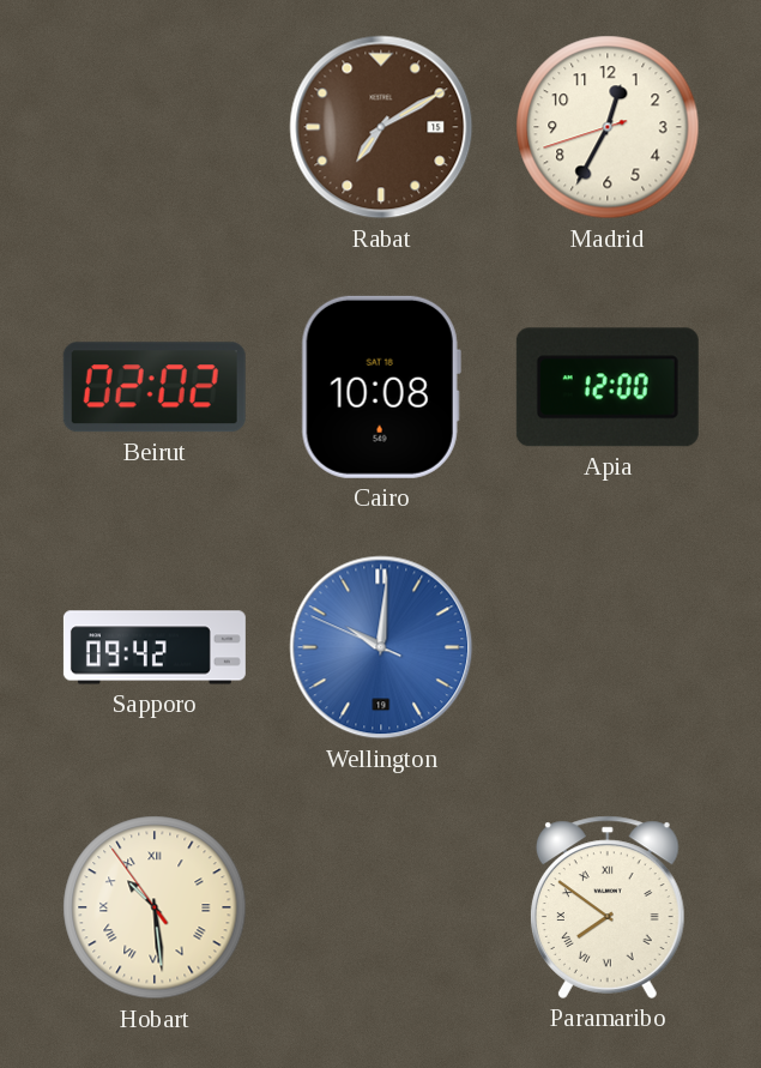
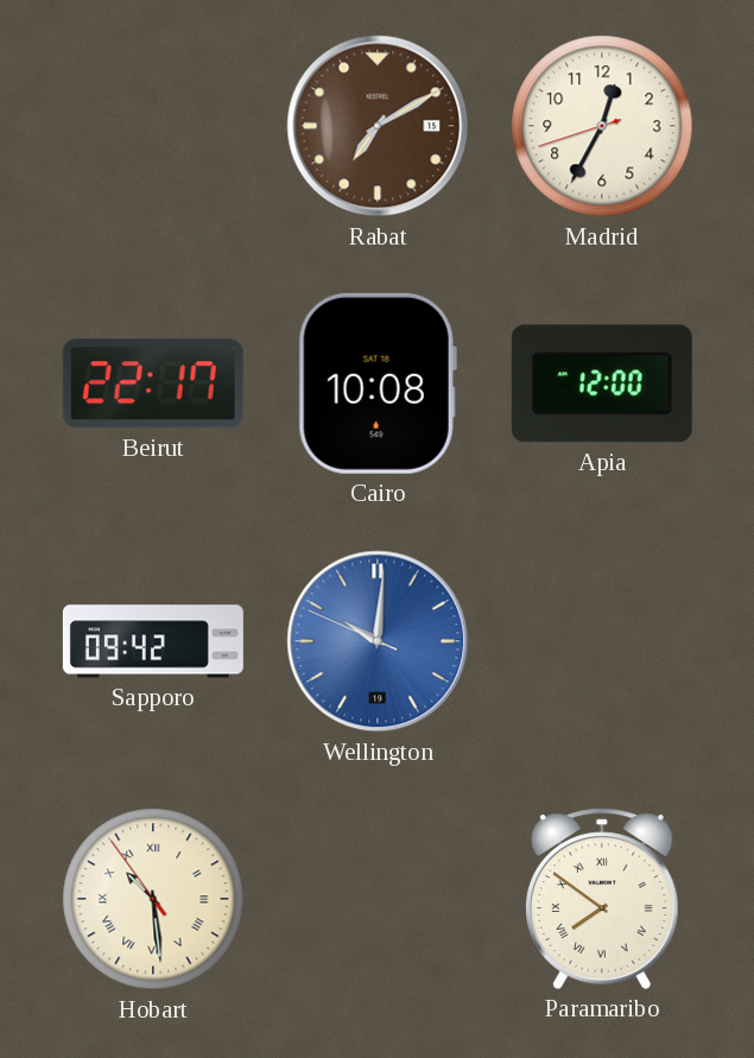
Beirut: 02:02 -> 22:17 (153, 384)
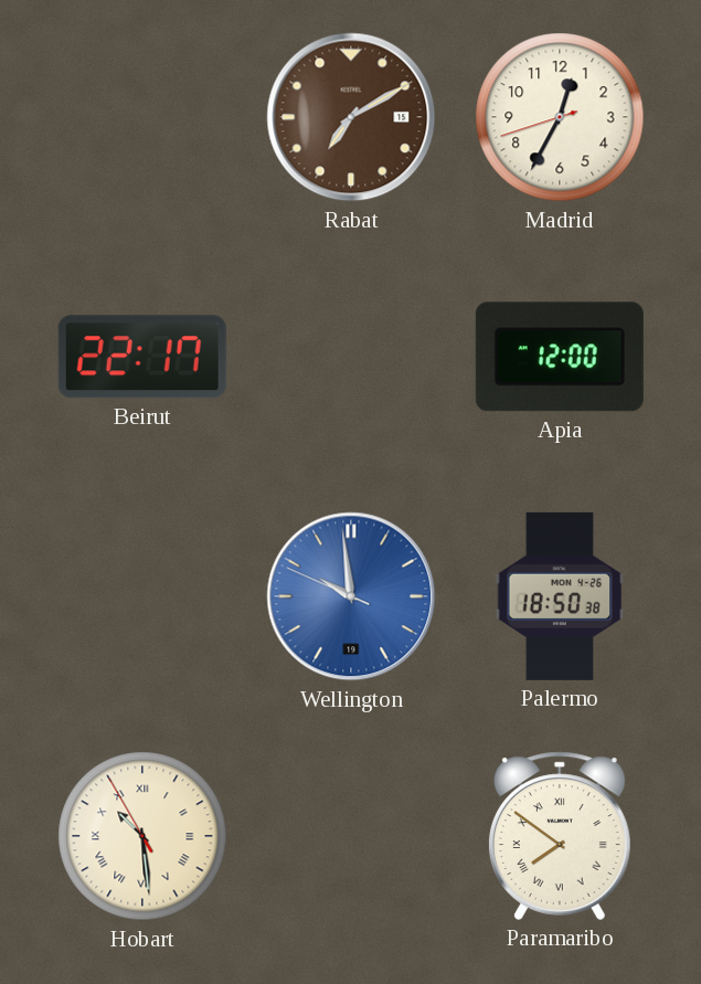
Cairo: 10:08 -> none (378, 384)
Sapporo: 09:42 -> none (153, 641)
Wellington: 10:00 -> 9:58 (351, 596)
Palermo: none -> 18:50 (560, 596)
Hobart: 10:28:54 -> 10:28:55 (142, 836)
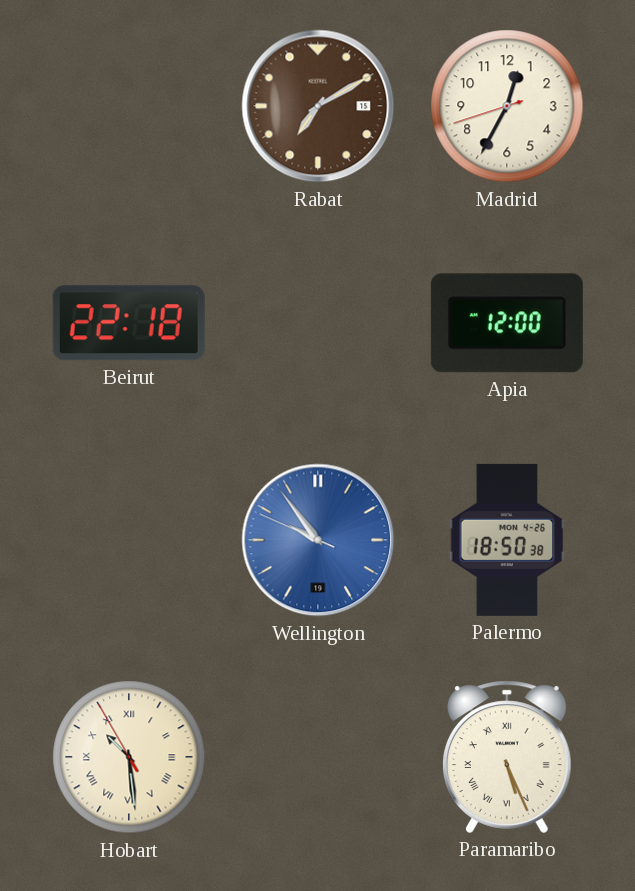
Beirut: 22:17 -> 22:18 (129, 323)
Wellington: 9:58 -> 9:53 (318, 540)
Paramaribo: 7:51 -> 5:26 (507, 757)
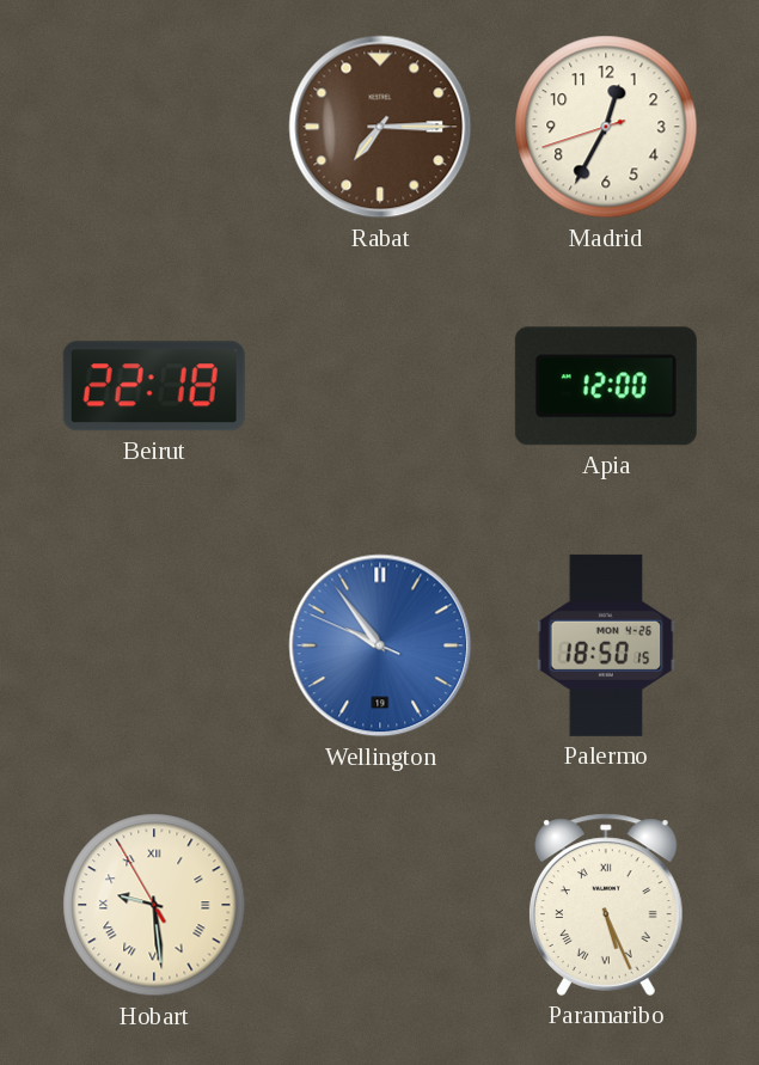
Rabat: 7:10 -> 7:15 (380, 127)
Palermo: 18:50:38 -> 18:50:15 (606, 645)
Hobart: 10:28 -> 9:28 (154, 905)
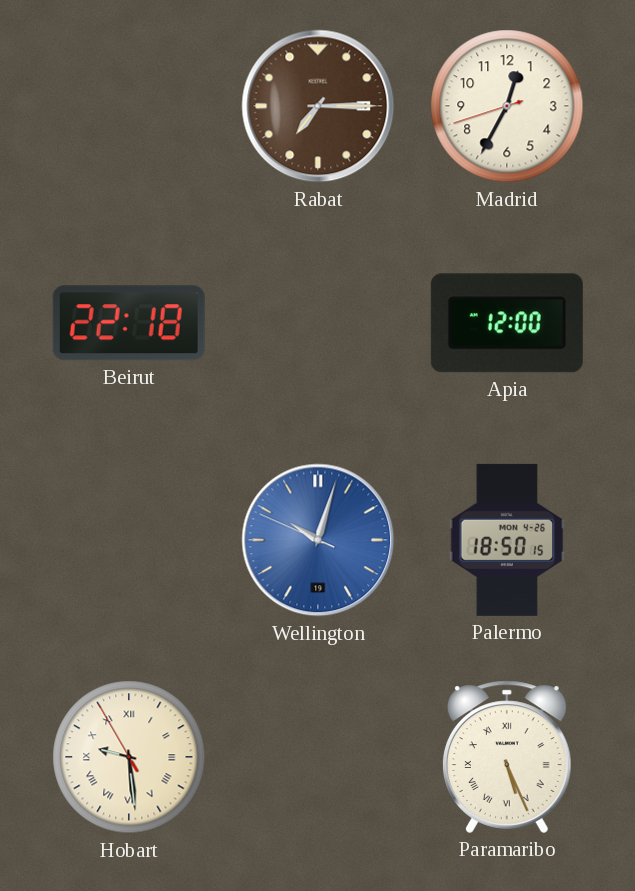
Wellington: 9:53 -> 10:02 (318, 540)
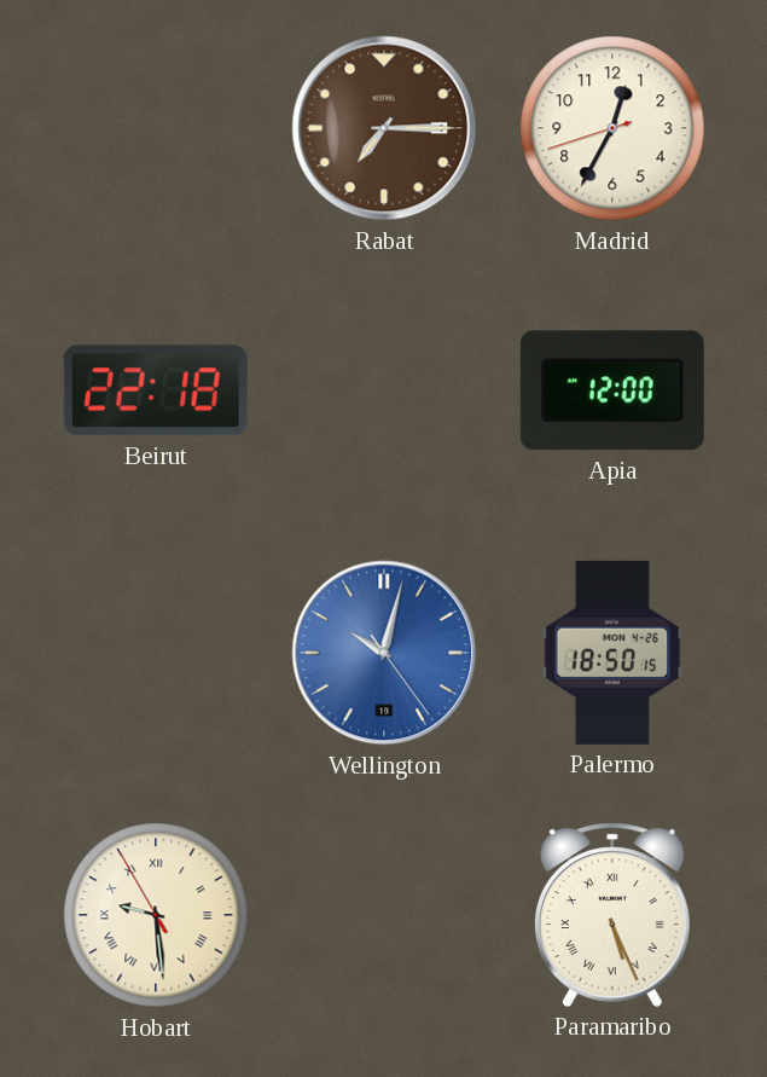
Wellington: 10:02:49 -> 10:02:24 (384, 653)
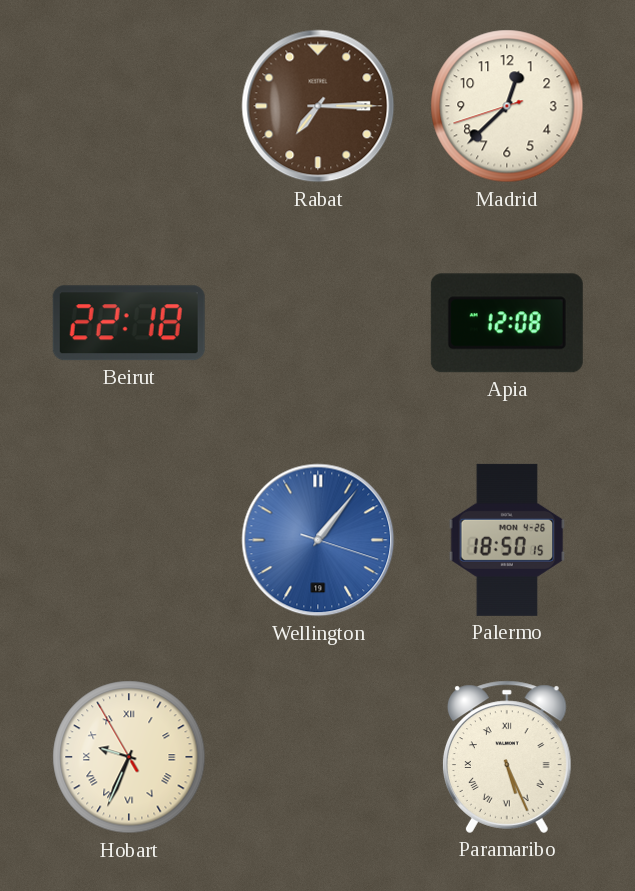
Madrid: 12:34 -> 12:37 (507, 106)
Apia: 12:00 -> 12:08 (507, 323)
Wellington: 10:02 -> 1:06 (318, 540)
Hobart: 9:28 -> 9:33 (129, 757)
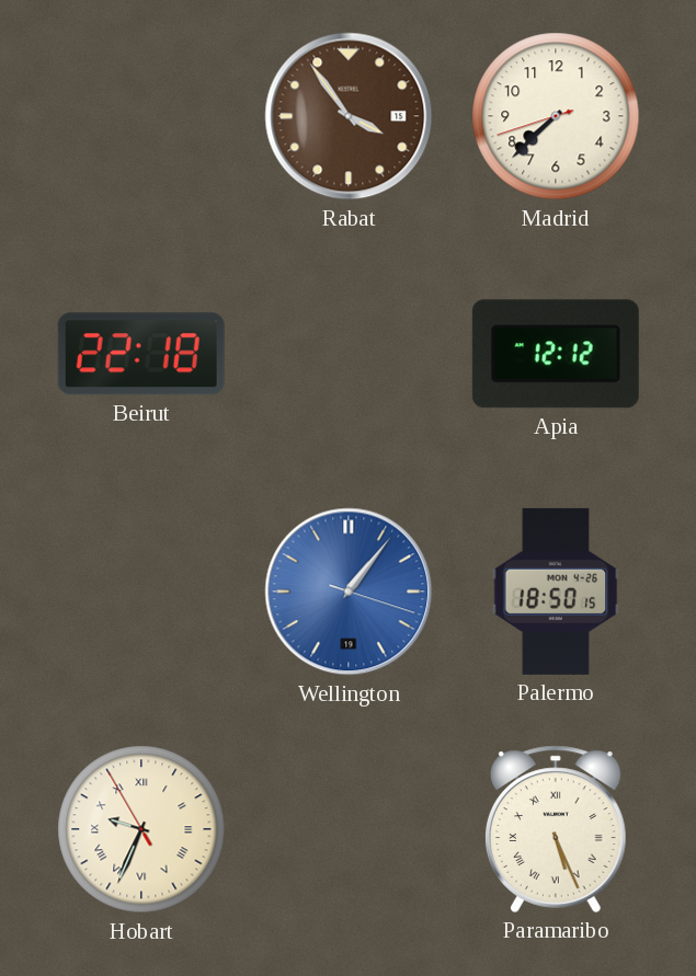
Rabat: 7:15 -> 3:54 (349, 116)
Madrid: 12:37 -> 7:37 (556, 116)
Apia: 12:08 -> 12:12 (556, 354)
